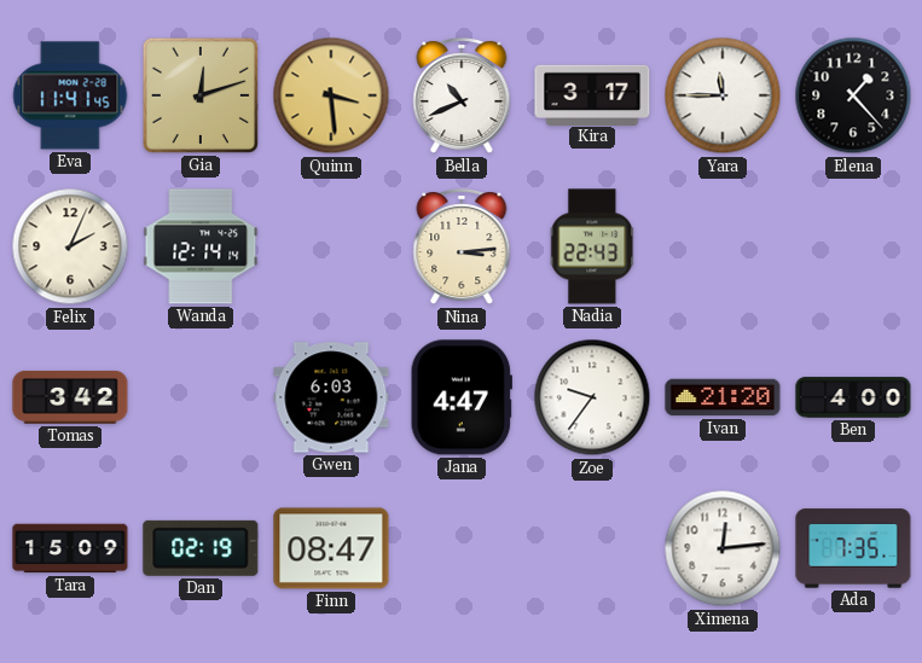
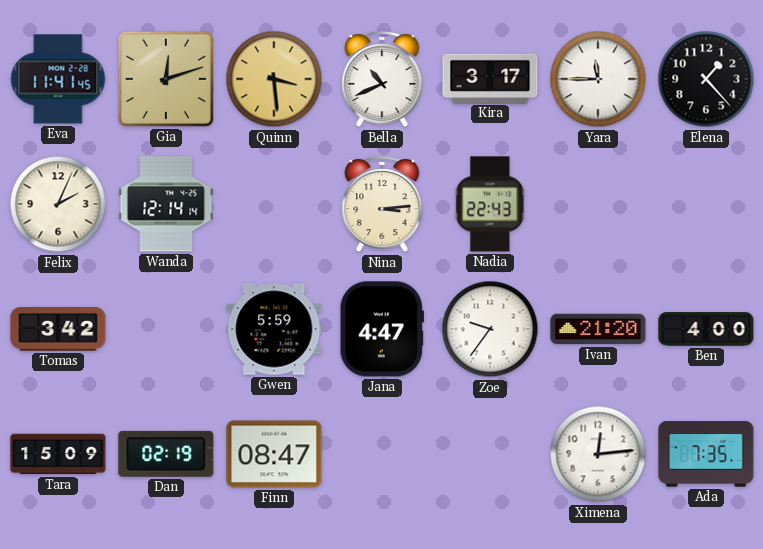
Gwen: 6:03 -> 5:59 (274, 329)
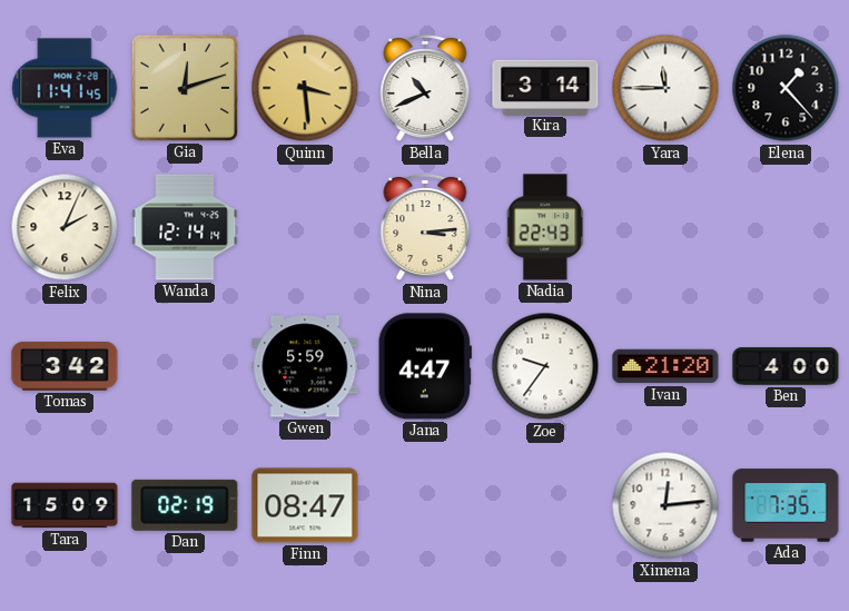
Kira: 3:17 -> 3:14 (545, 87)
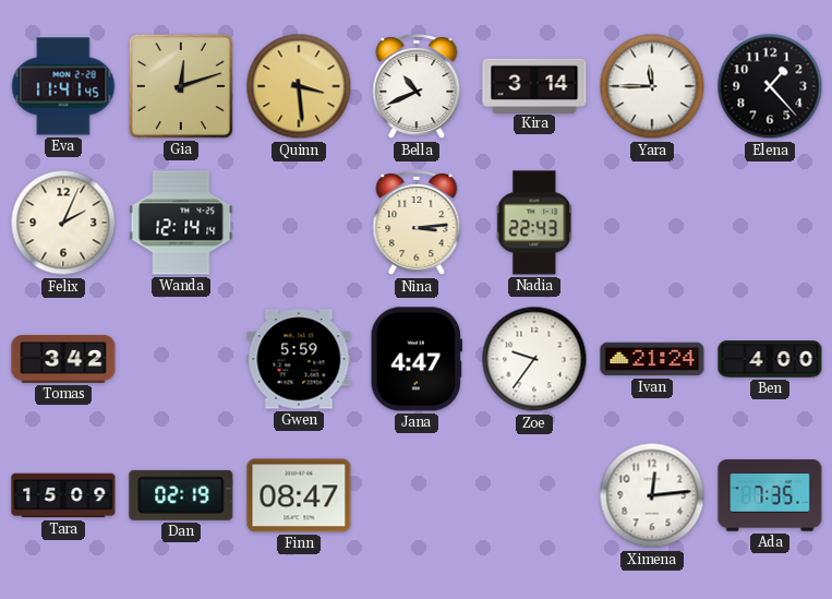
Ivan: 21:20 -> 21:24 (652, 359)
